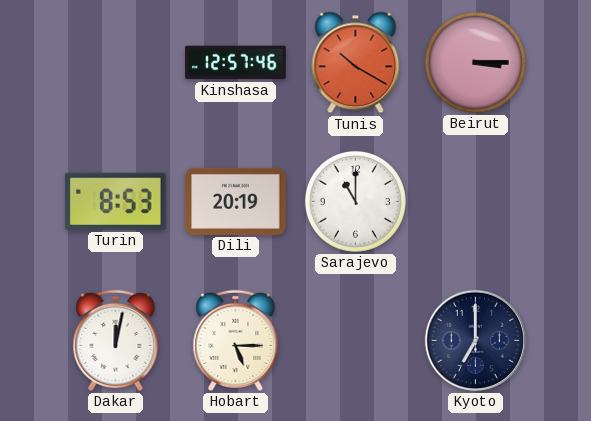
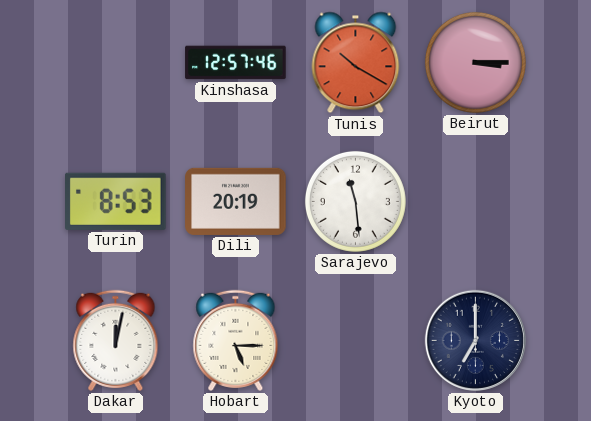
Sarajevo: 11:00 -> 11:29 (355, 201)
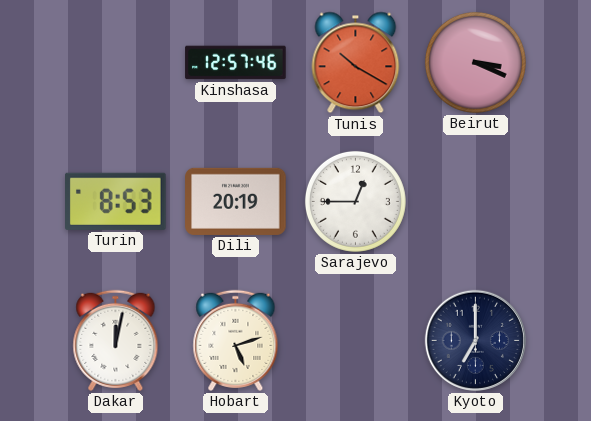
Beirut: 3:15 -> 3:19 (475, 62)
Sarajevo: 11:29 -> 12:45 (355, 201)
Hobart: 5:15 -> 5:12 (236, 340)
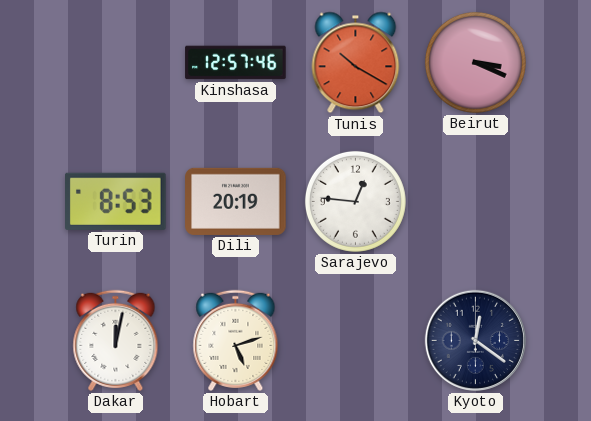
Sarajevo: 12:45 -> 12:46 (355, 201)
Kyoto: 7:00 -> 12:21 (475, 340)
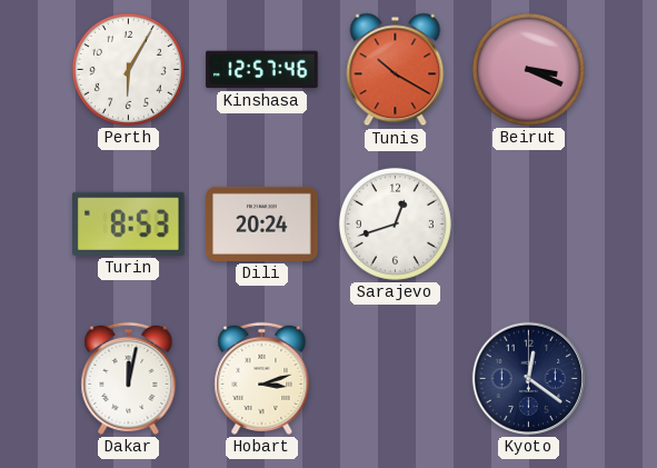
Perth: none -> 6:05 (128, 69)
Dili: 20:19 -> 20:24 (262, 223)
Sarajevo: 12:46 -> 12:42 (395, 223)
Hobart: 5:12 -> 3:12 (262, 378)
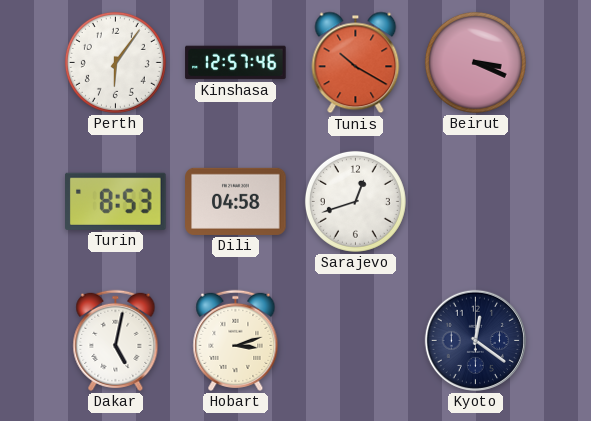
Perth: 6:05 -> 6:06 (115, 62)
Dili: 20:24 -> 04:58 (236, 201)
Dakar: 12:02 -> 5:02 (116, 340)
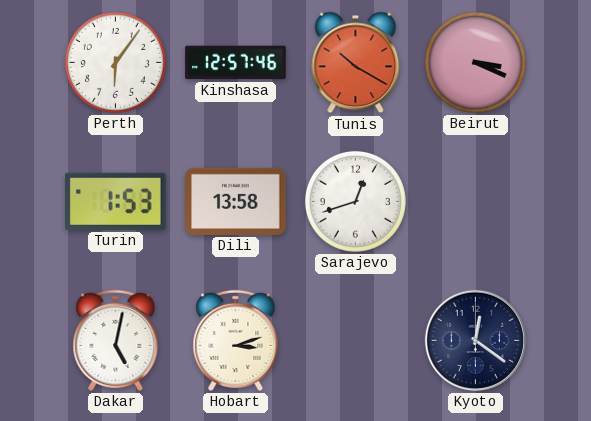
Turin: 8:53 -> 1:53 (116, 201)
Dili: 04:58 -> 13:58 (236, 201)
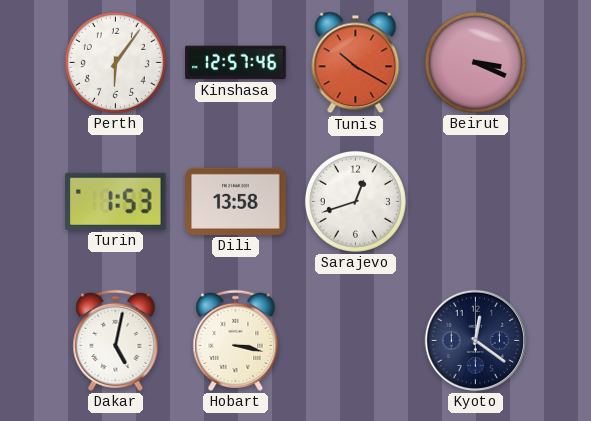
Hobart: 3:12 -> 3:17 (236, 340)
